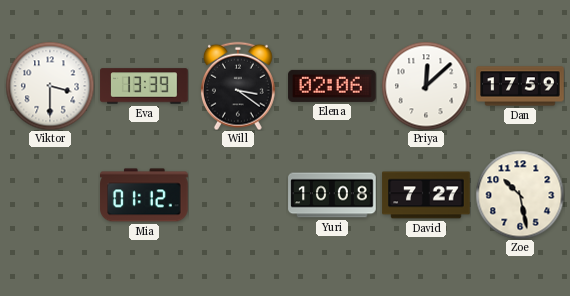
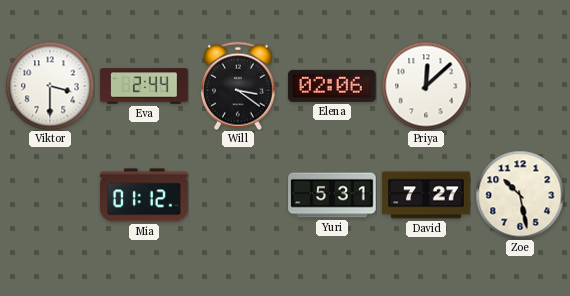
Eva: 13:39 -> 2:44 (144, 86)
Dan: 17:59 -> none (520, 86)
Yuri: 10:08 -> 5:31 (332, 195)
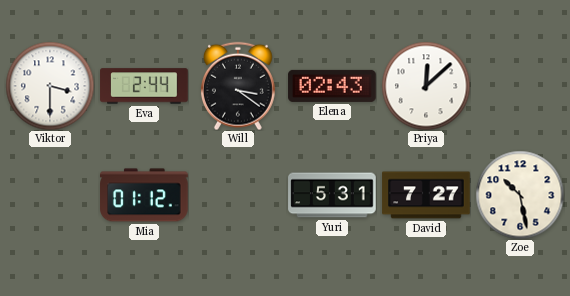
Elena: 02:06 -> 02:43 (332, 86)
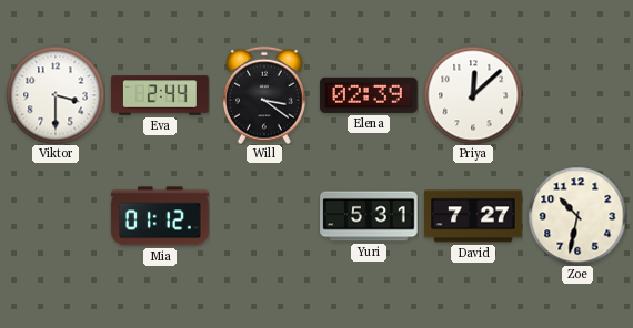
Elena: 02:43 -> 02:39 (369, 95)
Zoe: 10:28 -> 10:32 (577, 216)
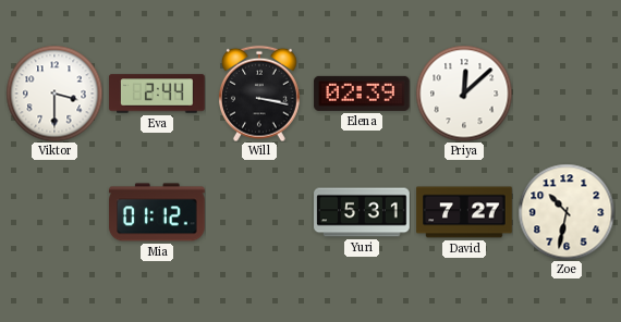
Will: 3:21 -> 3:17 (259, 94)
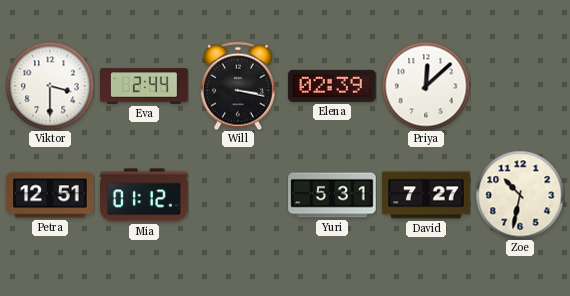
Petra: none -> 12:51 (50, 195)
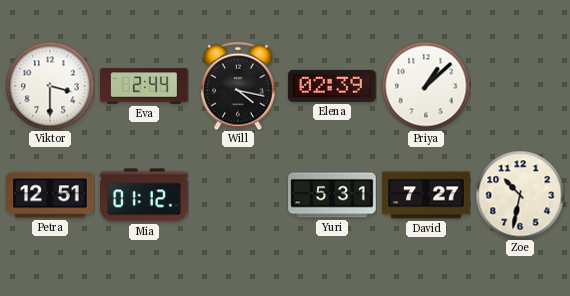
Will: 3:17 -> 4:17 (238, 86)
Priya: 12:08 -> 1:08 (426, 86)
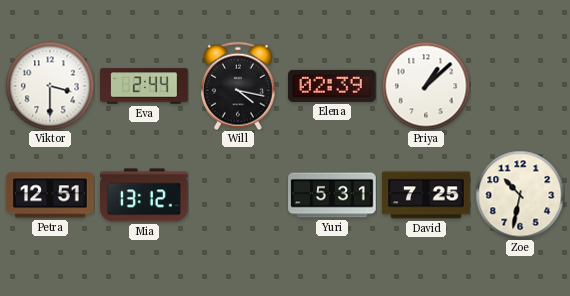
Mia: 01:12 -> 13:12 (144, 195)
David: 7:27 -> 7:25 (426, 195)
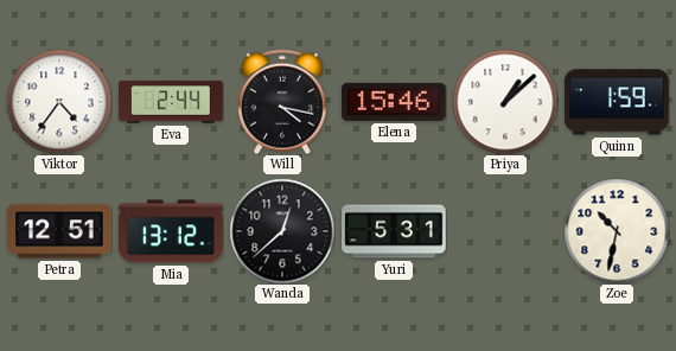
Viktor: 3:30 -> 4:36 (59, 102)
Elena: 02:39 -> 15:46 (394, 102)
Quinn: none -> 1:59 (617, 102)
Wanda: none -> 12:38 (282, 231)
David: 7:25 -> none (426, 195)
